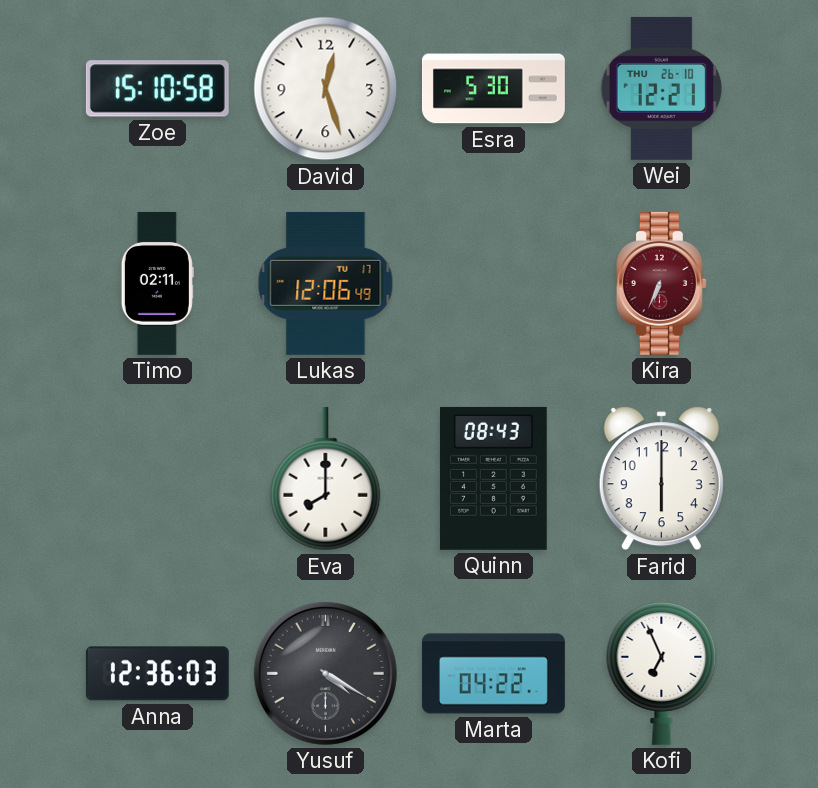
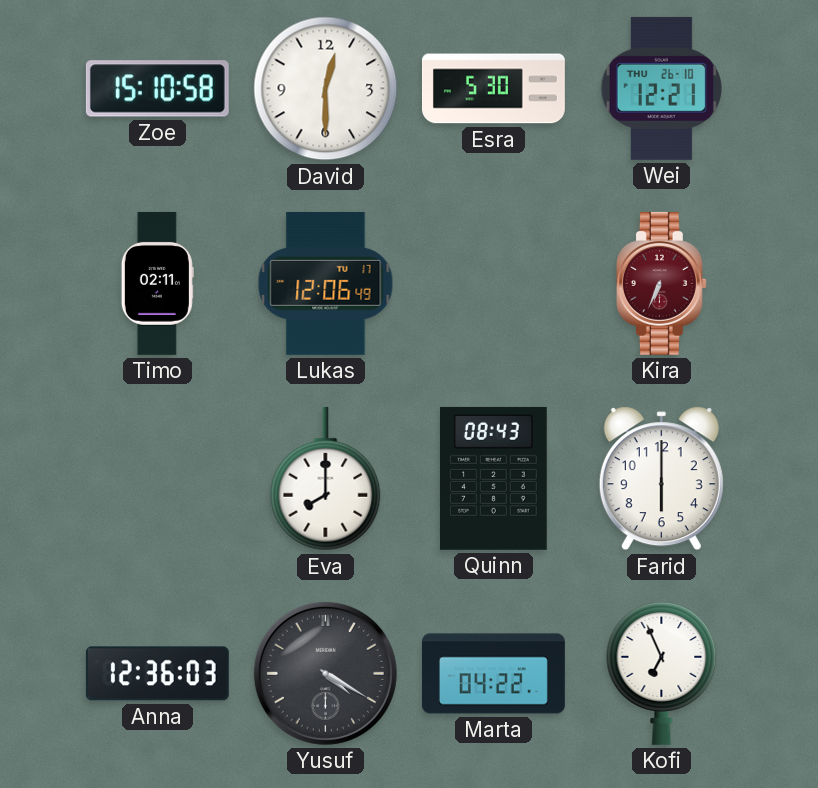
David: 12:27 -> 12:30 (326, 89)
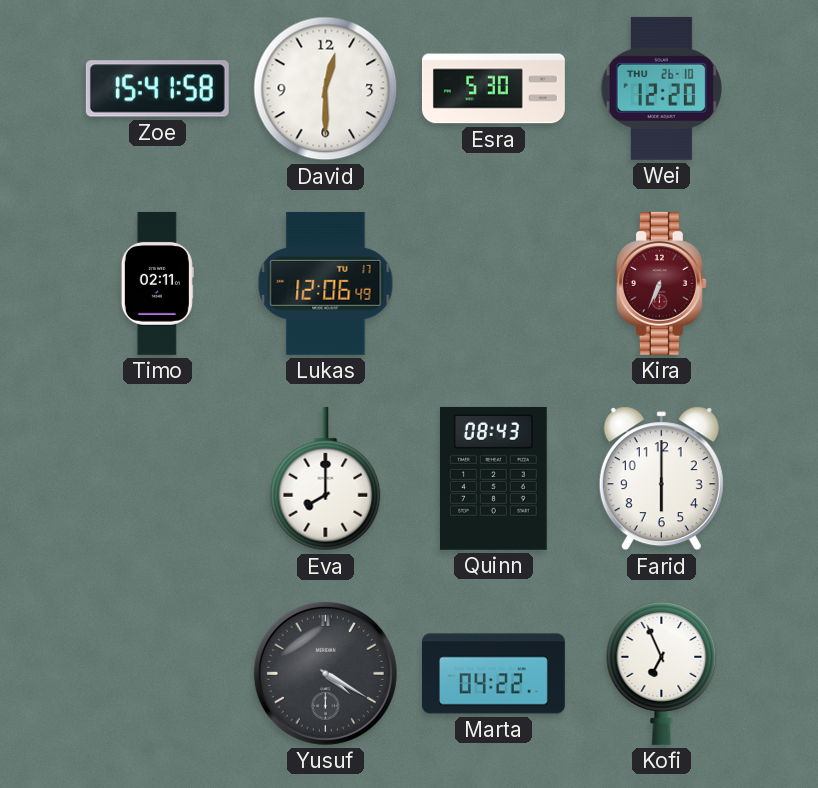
Zoe: 15:10 -> 15:41 (157, 89)
Wei: 12:21 -> 12:20 (661, 88)
Anna: 12:36 -> none (157, 674)
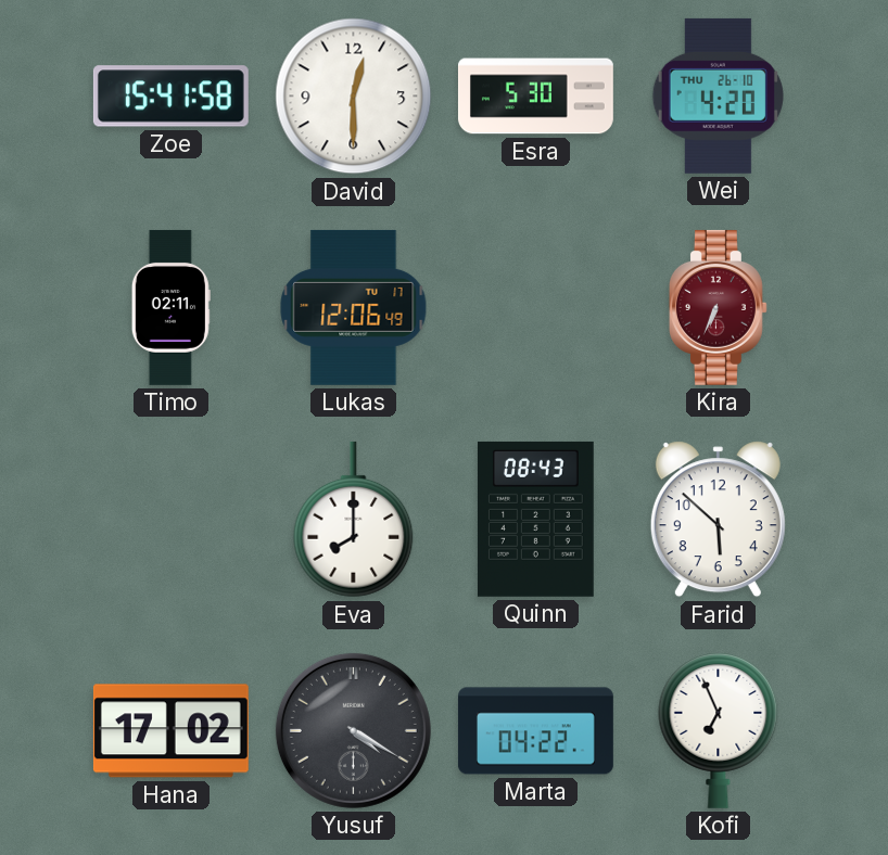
Wei: 12:20 -> 4:20 (718, 95)
Farid: 6:00 -> 5:52 (718, 520)
Hana: none -> 17:02 (170, 731)
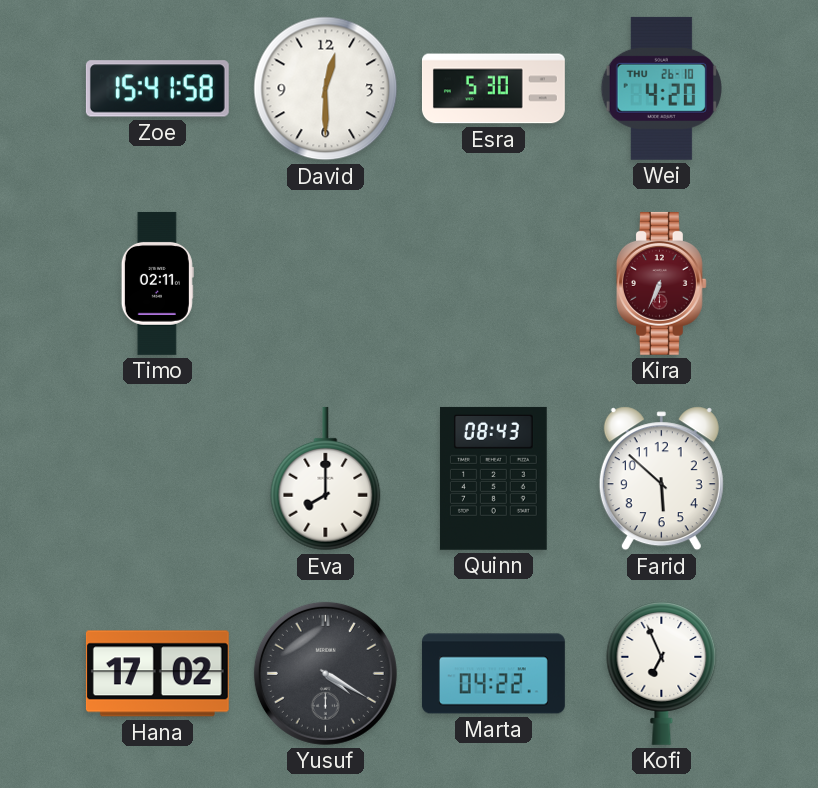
Lukas: 12:06 -> none (354, 307)
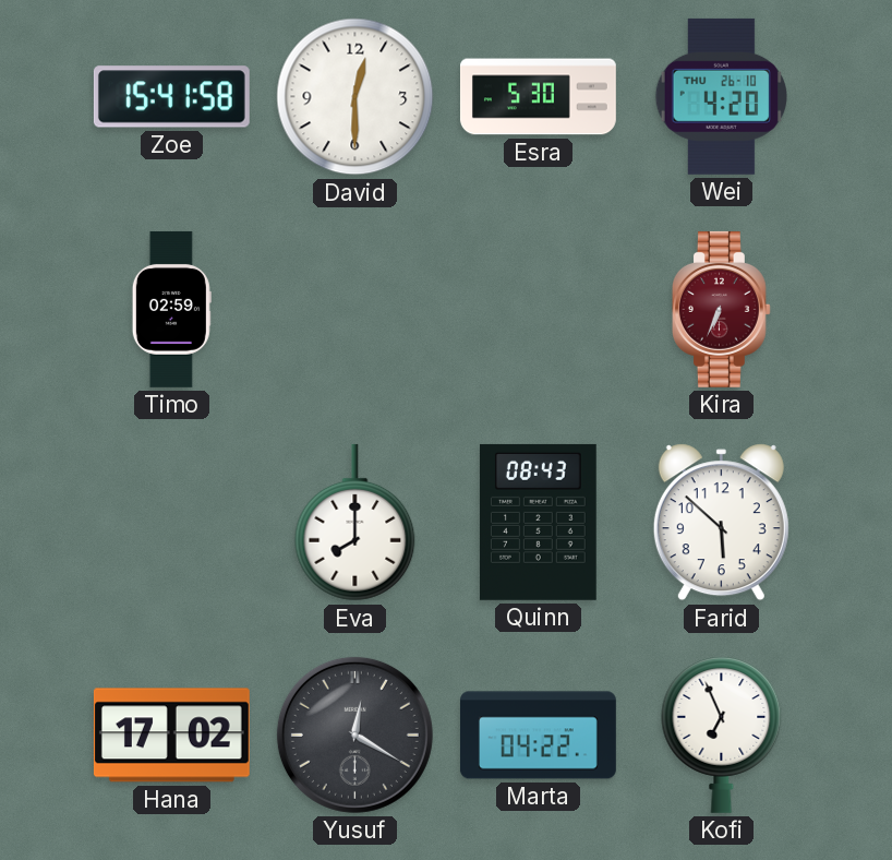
Timo: 02:11 -> 02:59 (171, 309)
Yusuf: 4:20 -> 12:20 (354, 734)
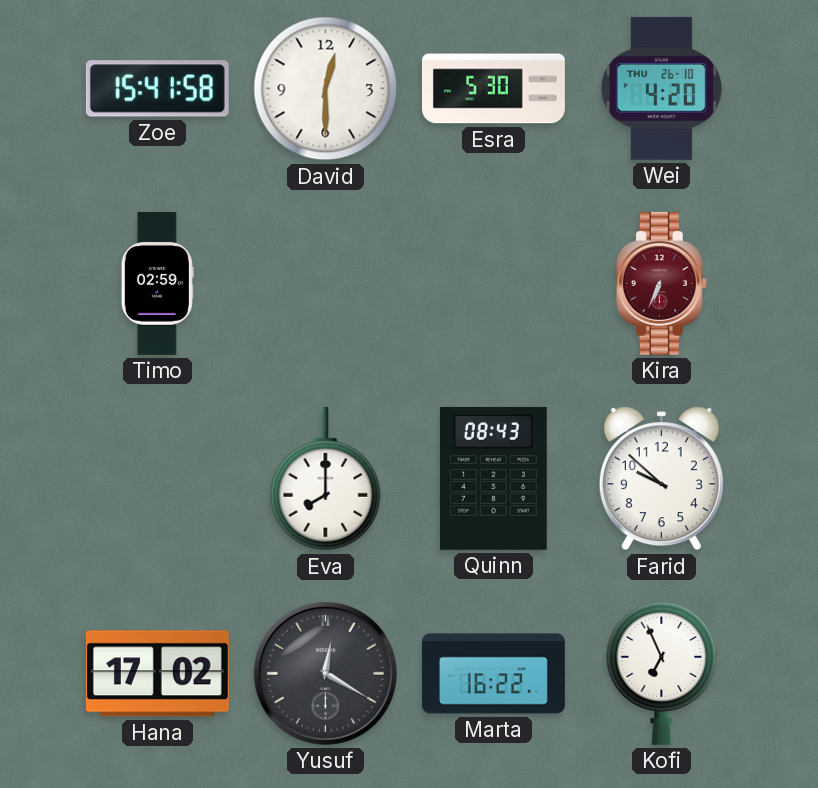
Farid: 5:52 -> 9:52 (661, 479)
Marta: 04:22 -> 16:22 (493, 674)
